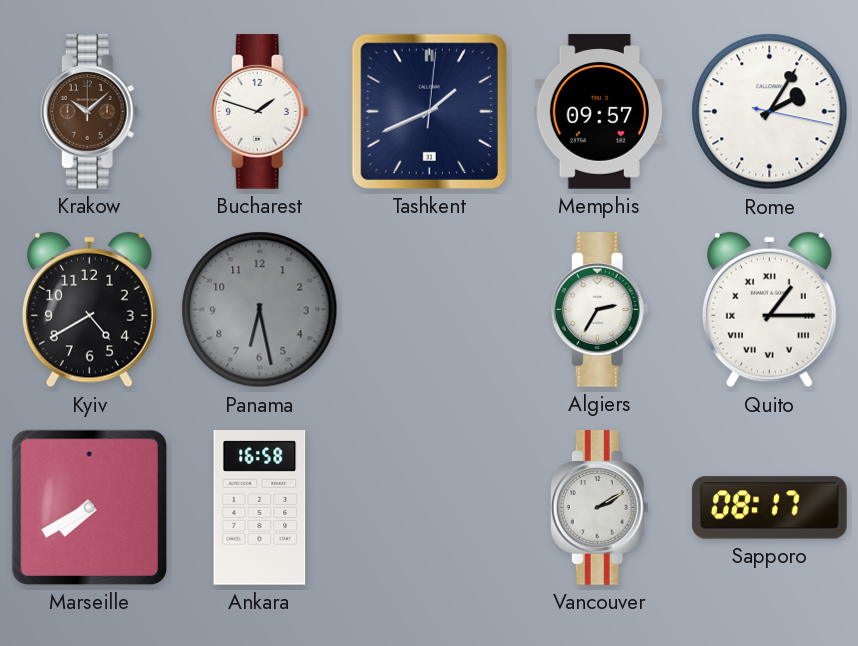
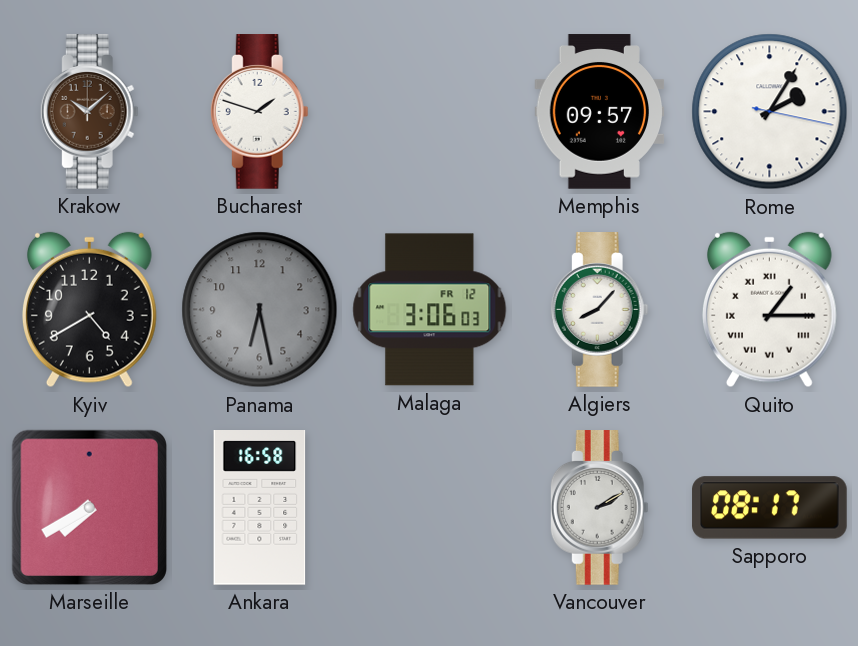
Tashkent: 1:41 -> none (429, 111)
Malaga: none -> 3:06 (430, 310)
Algiers: 2:35 -> 8:07 (599, 310)
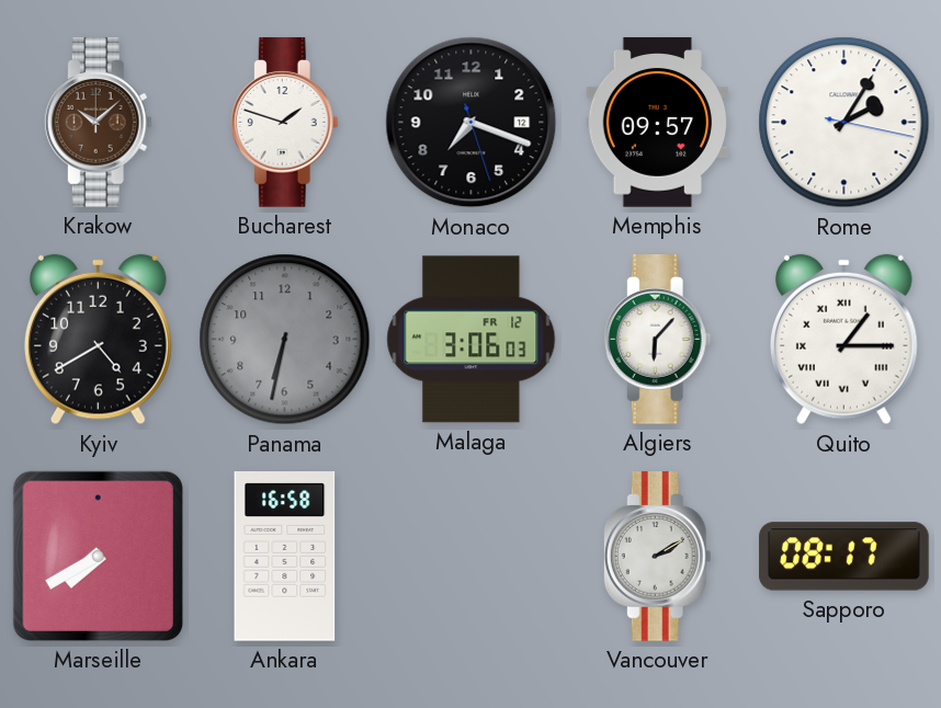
Monaco: none -> 7:18 (472, 123)
Panama: 6:28 -> 6:32 (285, 340)
Algiers: 8:07 -> 6:07 (657, 340)
